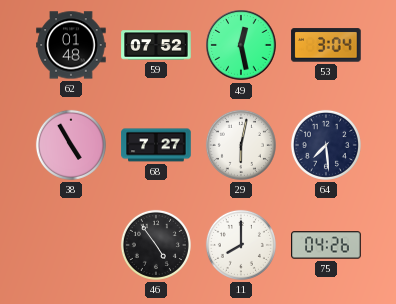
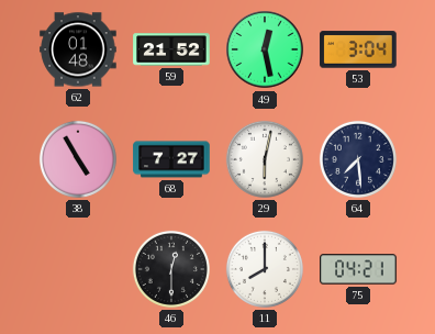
59: 07:52 -> 21:52 (171, 49)
46: 4:54 -> 12:30 (171, 269)
75: 04:26 -> 04:21 (358, 269)
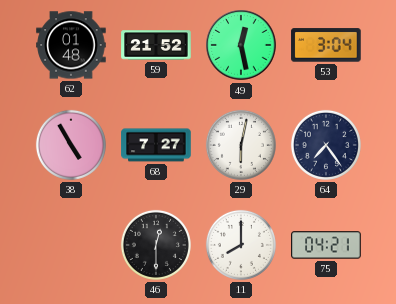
64: 7:29 -> 7:24 (326, 145)
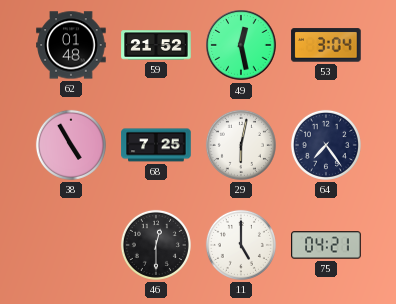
68: 7:27 -> 7:25 (156, 145)
11: 8:00 -> 5:00 (241, 245)
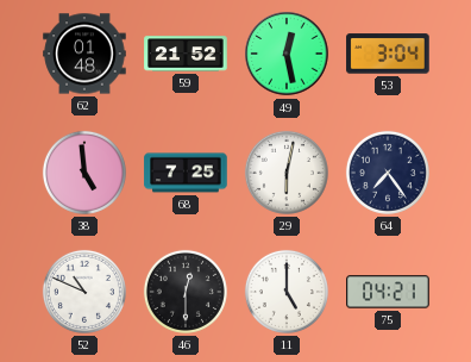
38: 4:55 -> 4:59 (84, 173)
52: none -> 10:49 (84, 292)
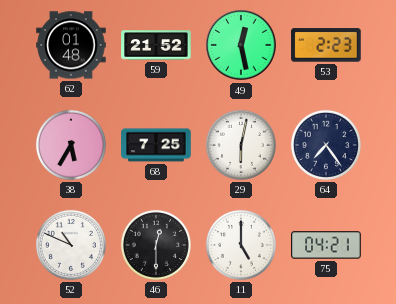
53: 3:04 -> 2:23 (326, 45)
38: 4:59 -> 5:35 (71, 145)
